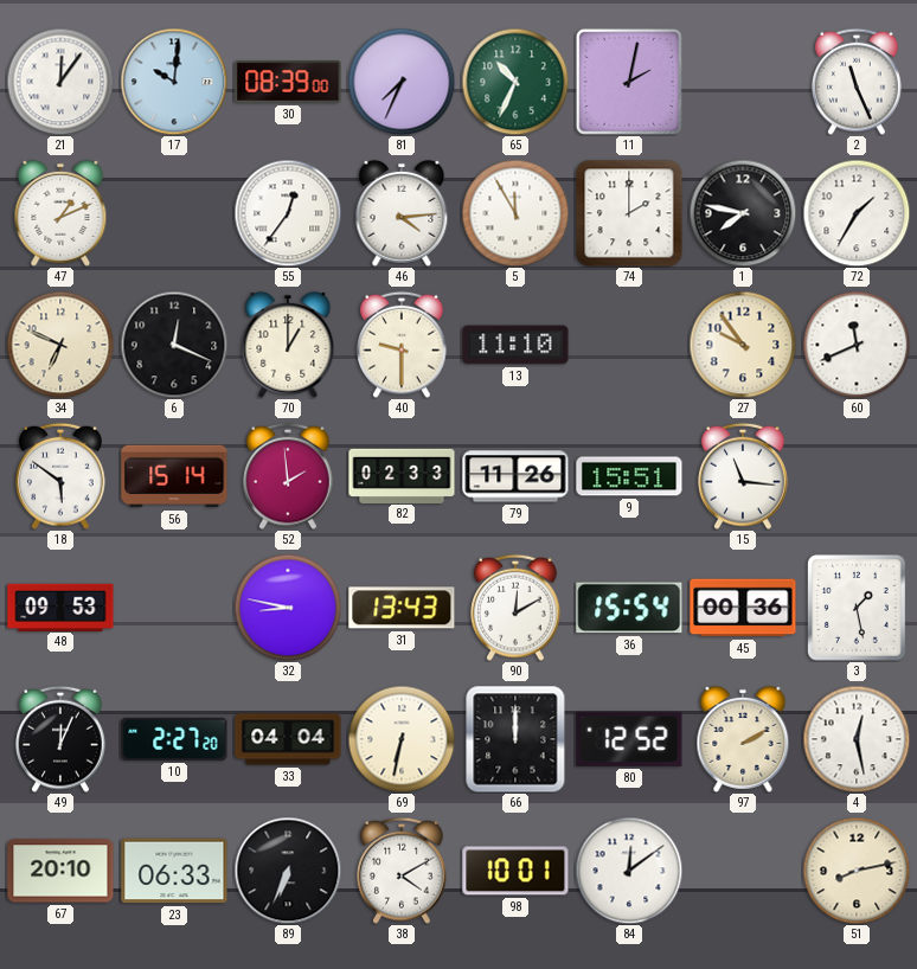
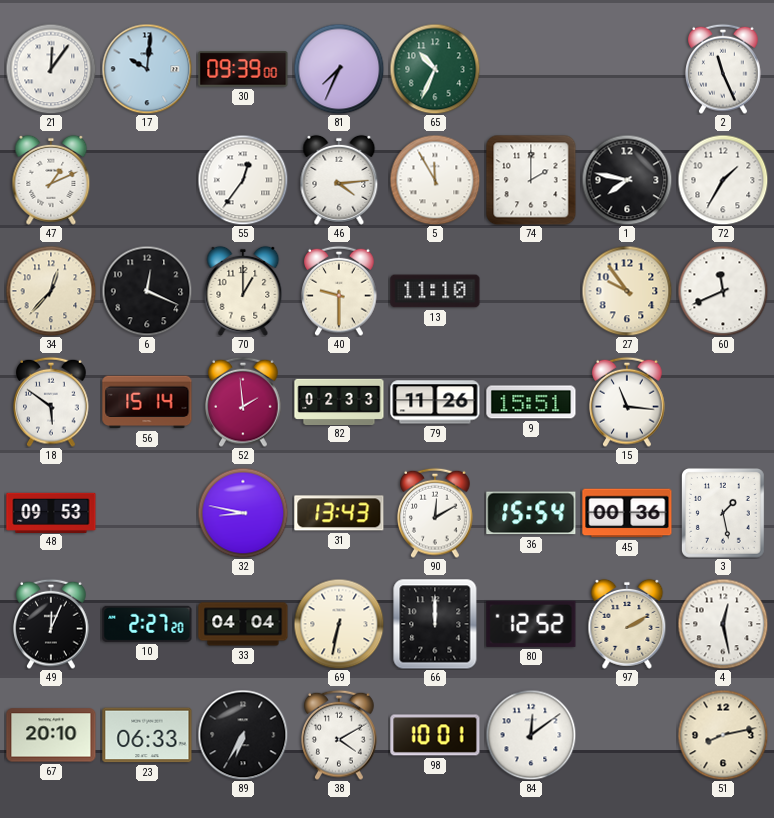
30: 08:39 -> 09:39 (243, 69)
11: 2:02 -> none (629, 82)
34: 6:49 -> 12:37 (51, 291)
89: 6:34 -> 6:35 (243, 735)
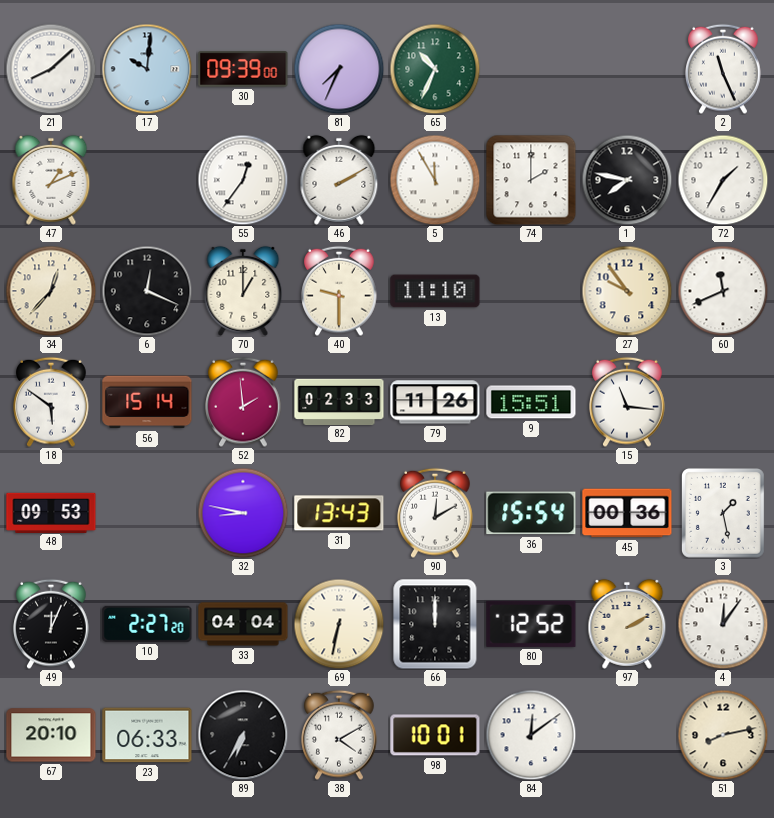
21: 12:06 -> 8:08 (51, 69)
46: 4:14 -> 2:10 (339, 180)
4: 12:28 -> 12:06 (723, 624)
